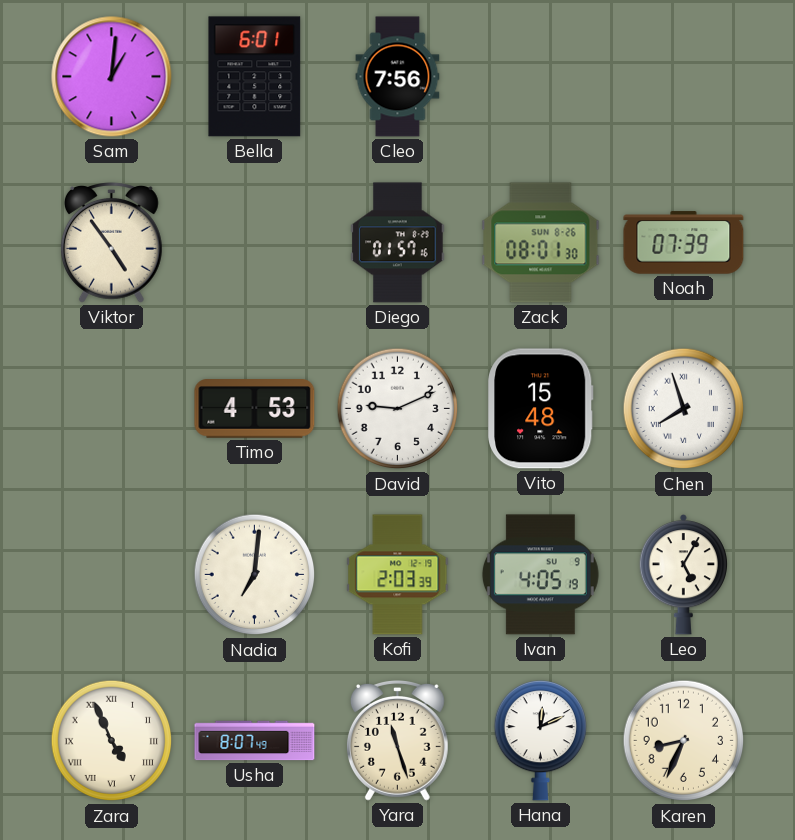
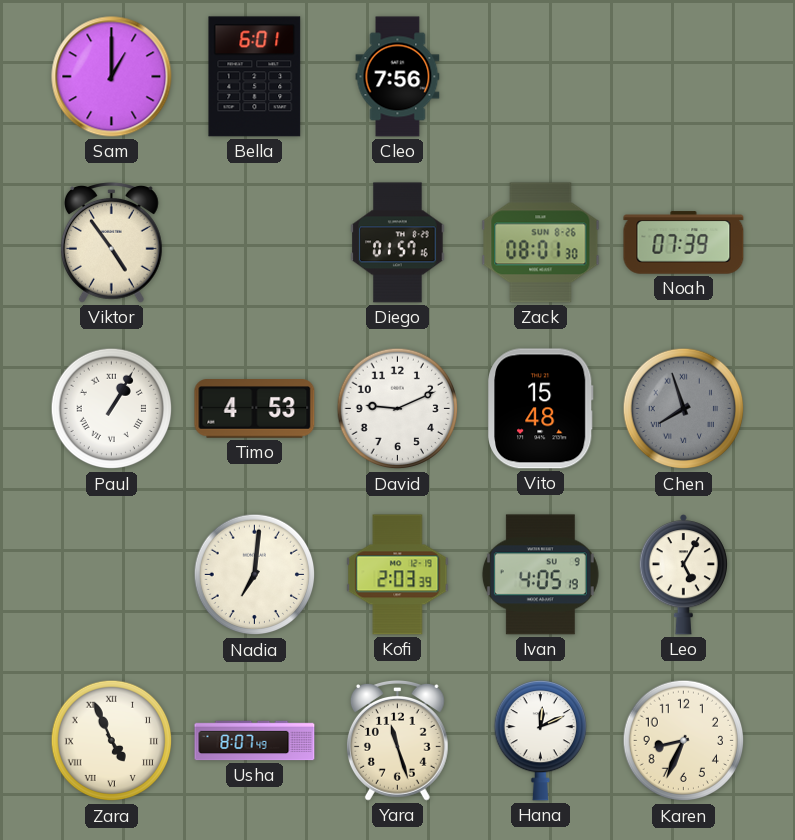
Sam: 1:01 -> 1:00 (112, 77)
Paul: none -> 1:05 (112, 409)
Chen dial: white -> grey (684, 409)
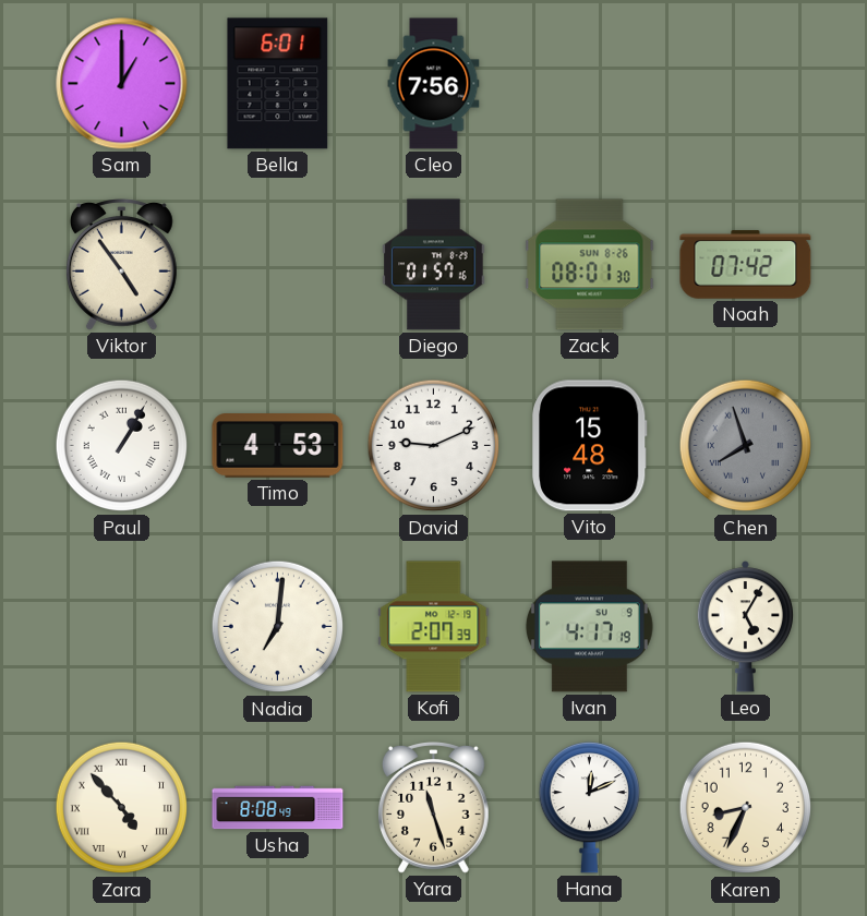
Noah: 07:39 -> 07:42 (746, 265)
Kofi: 2:03 -> 2:07 (434, 627)
Ivan: 4:05 -> 4:17 (589, 627)
Zara: 4:56 -> 4:53 (122, 808)
Usha: 8:07 -> 8:08 (278, 808)
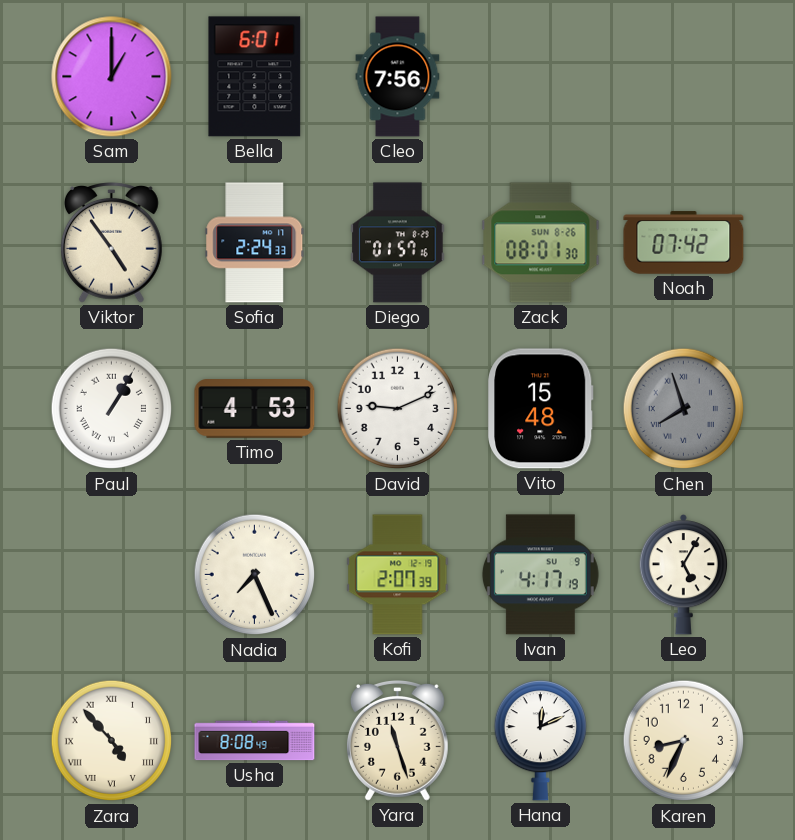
Sofia: none -> 2:24 (255, 243)
Nadia: 7:01 -> 7:26 (255, 575)
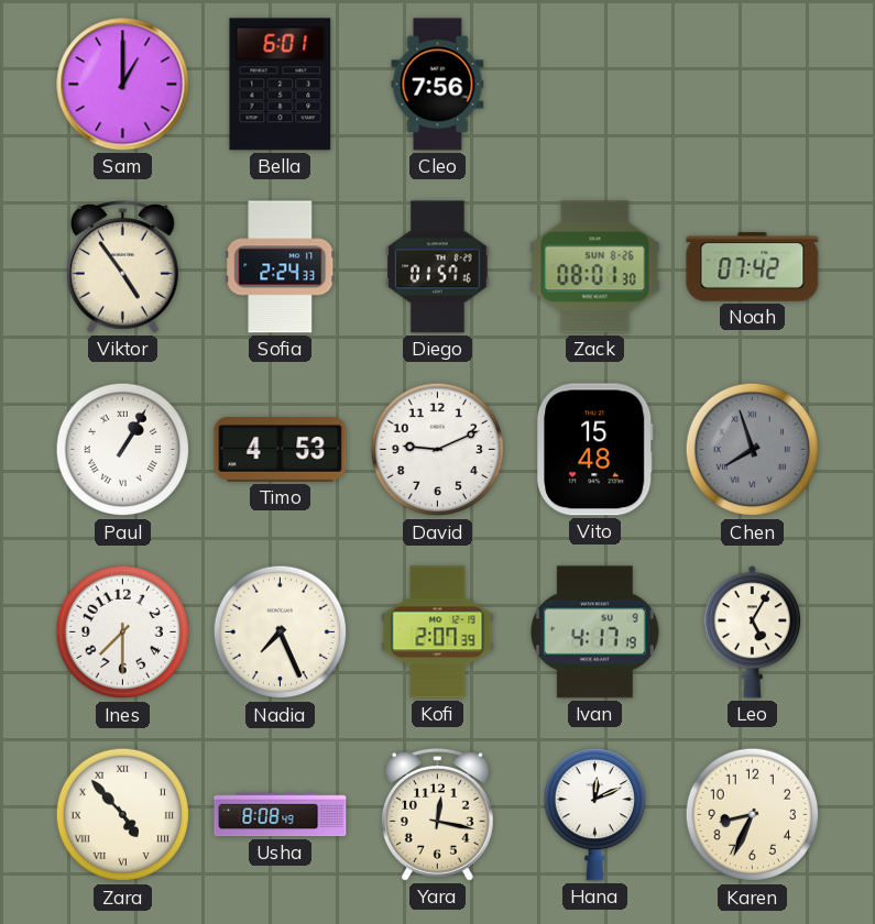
Ines: none -> 7:30 (123, 632)
Yara: 11:27 -> 12:17 (437, 815)
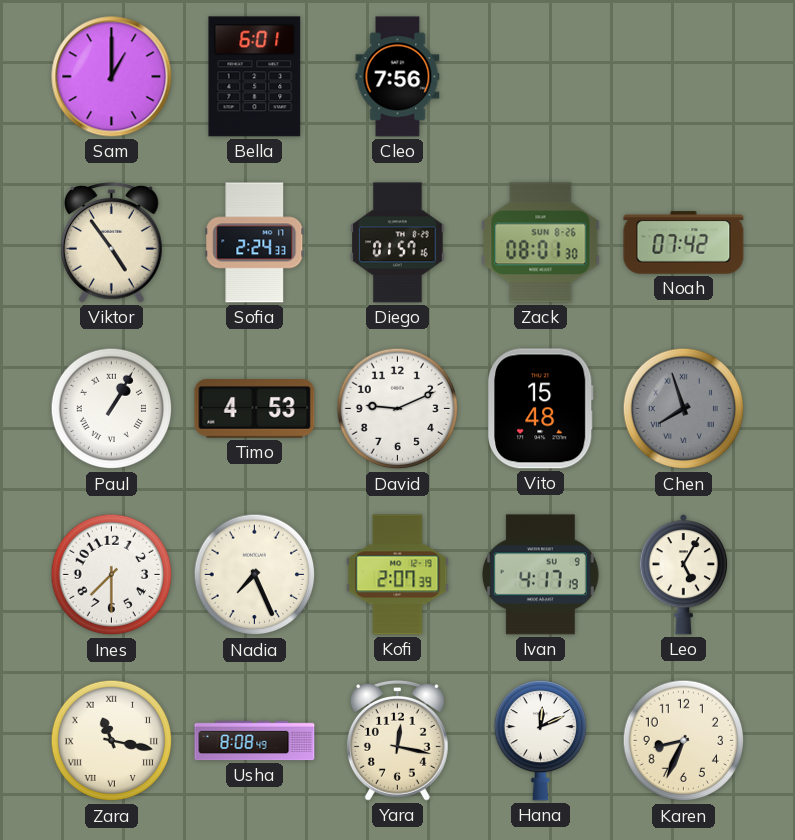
Zara: 4:53 -> 11:17 (112, 741)
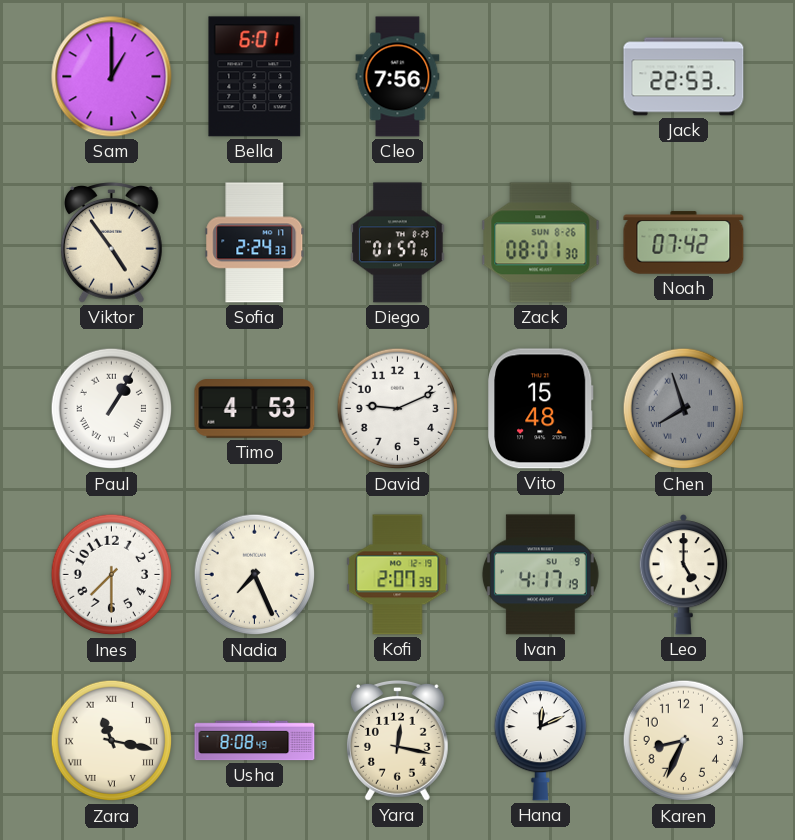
Jack: none -> 22:53 (684, 77)
Leo: 5:05 -> 5:00 (683, 575)
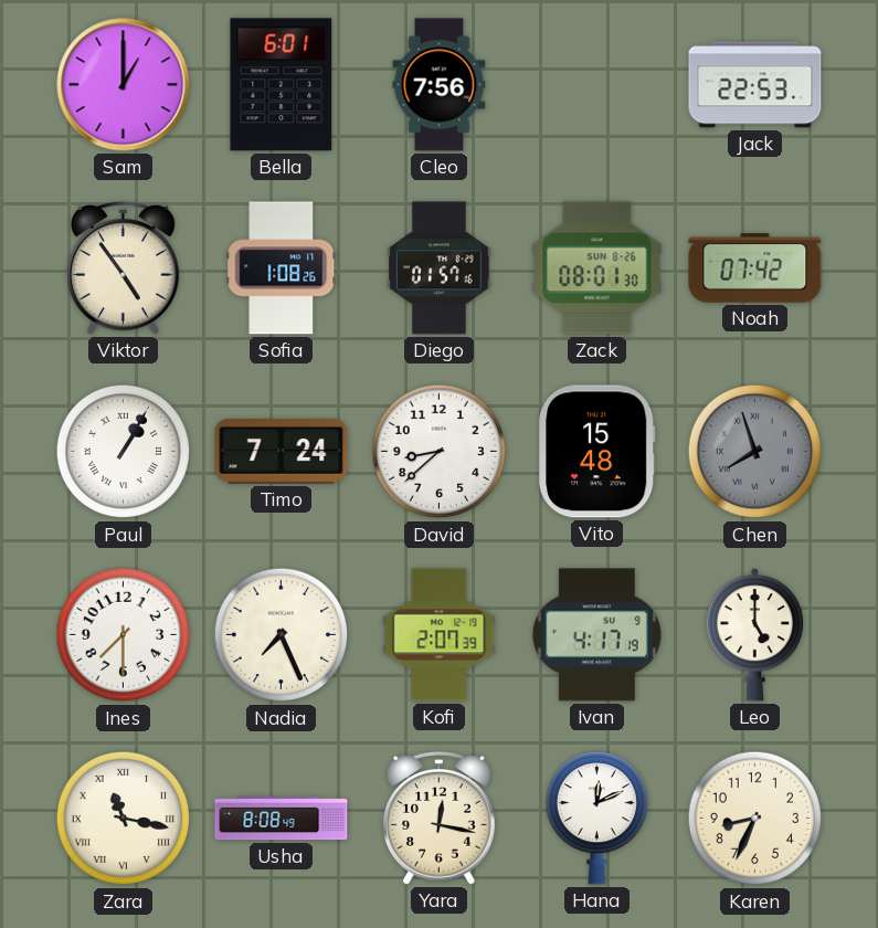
Sofia: 2:24 -> 1:08 (282, 268)
Timo: 4:53 -> 7:24 (282, 452)
David: 9:11 -> 8:38 (440, 452)
